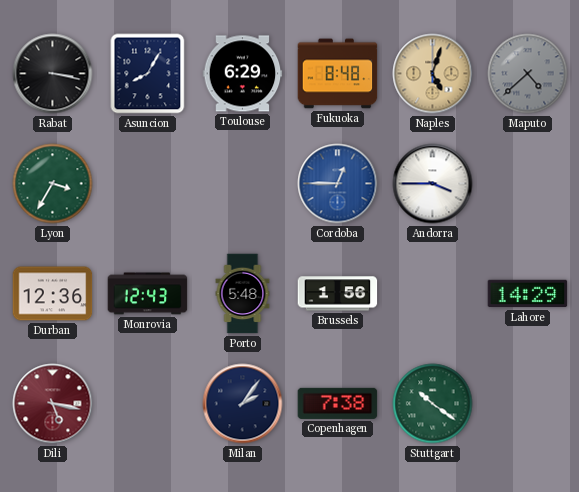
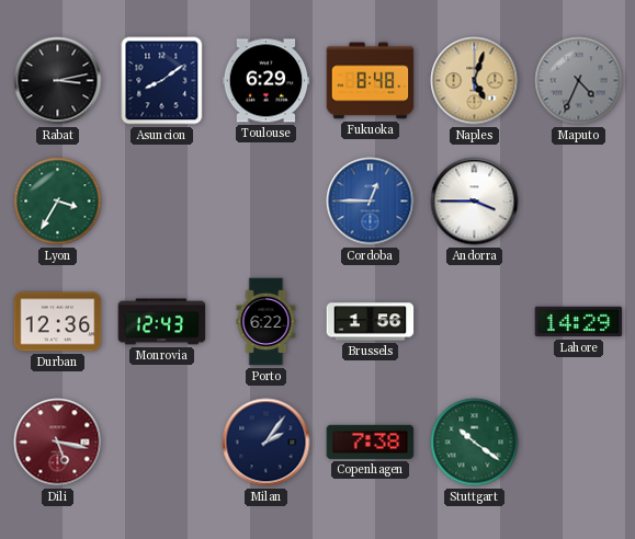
Rabat: 3:17 -> 3:13 (58, 81)
Asuncion: 8:05 -> 8:09 (162, 81)
Maputo: 4:38 -> 4:34 (579, 81)
Porto: 5:48 -> 6:22 (267, 322)
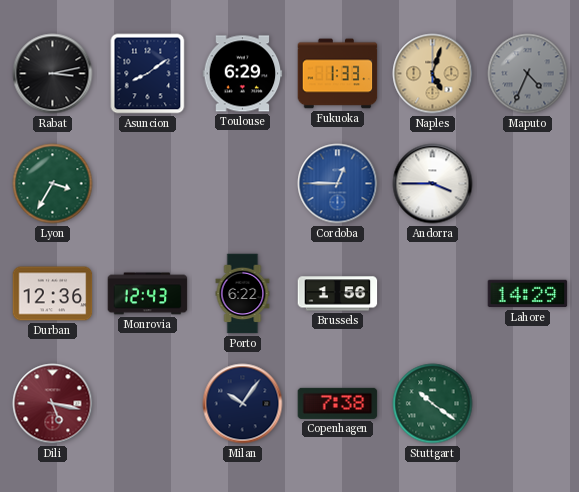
Fukuoka: 8:48 -> 1:33 (338, 74)
Milan: 2:06 -> 10:06 (243, 404)
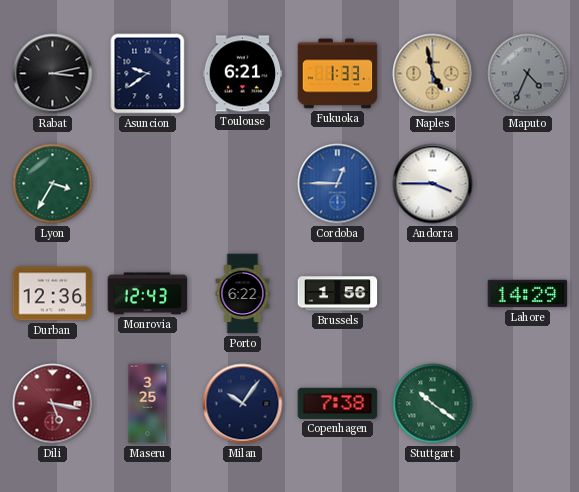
Asuncion: 8:09 -> 9:39 (148, 74)
Toulouse: 6:29 -> 6:21 (243, 74)
Naples: 5:03 -> 4:58 (433, 74)
Maseru: none -> 3:25 (148, 404)
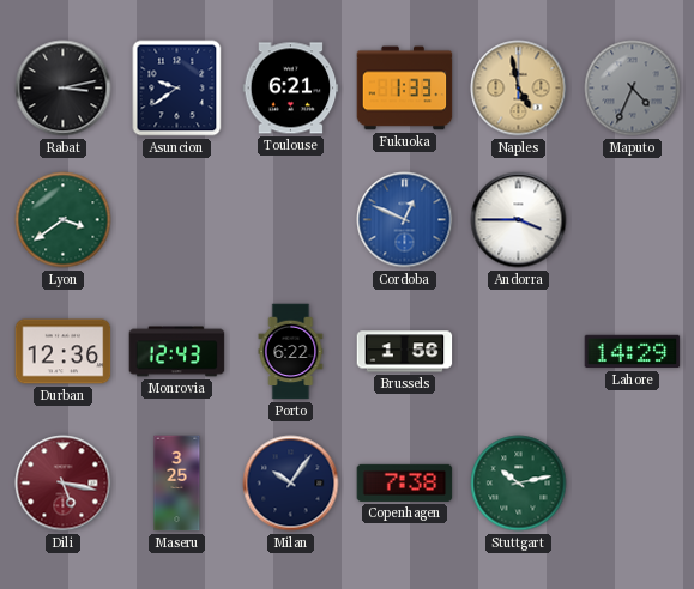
Lyon: 3:35 -> 3:39 (64, 220)
Cordoba: 12:45 -> 12:49 (405, 220)
Stuttgart: 10:21 -> 10:13 (519, 484)
